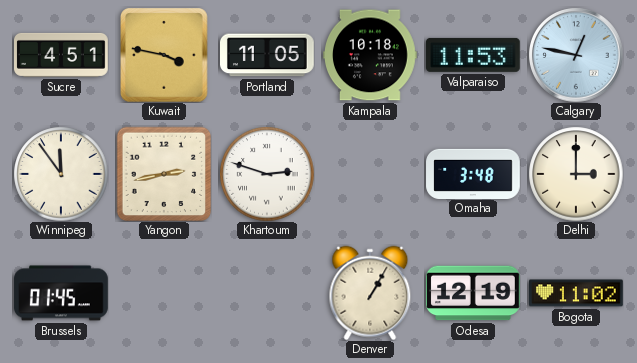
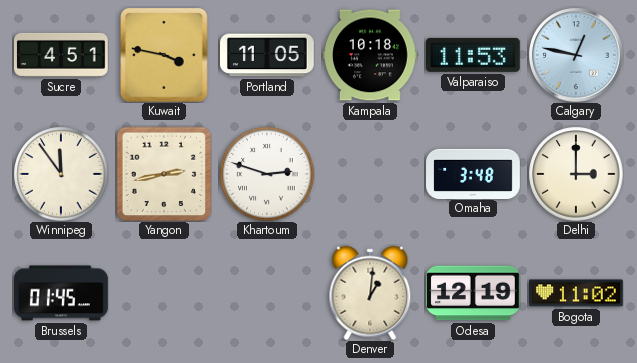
Denver: 1:05 -> 1:01 (370, 293)
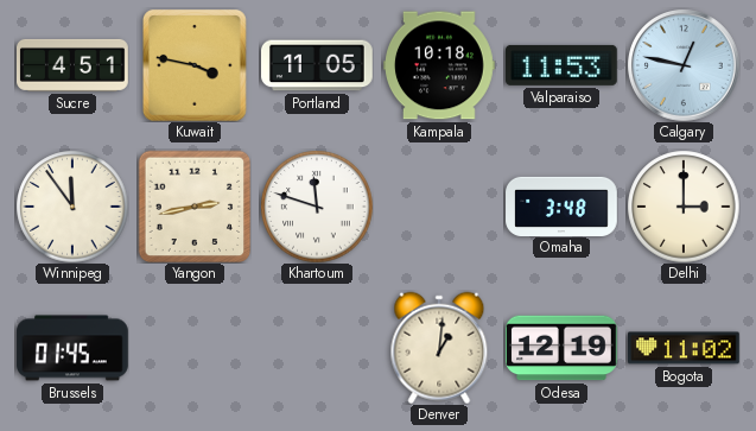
Khartoum: 2:48 -> 11:48 (317, 207)
